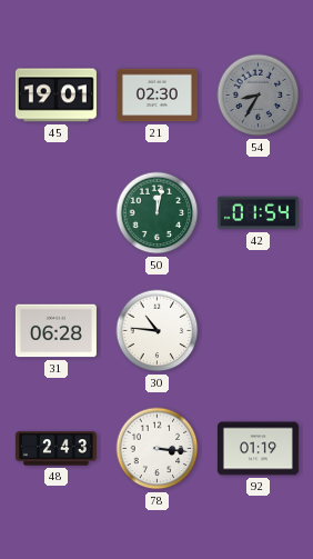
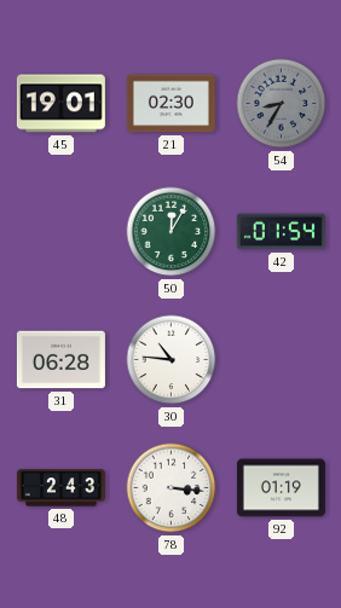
50: 12:02 -> 12:05 (172, 232)
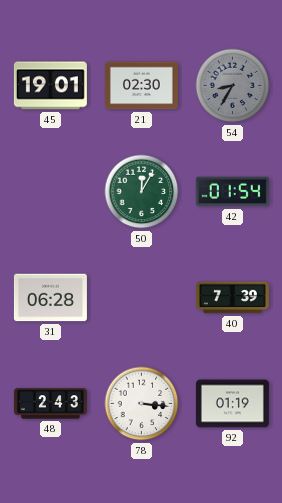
30: 10:46 -> none (172, 360)
40: none -> 7:39 (232, 298)
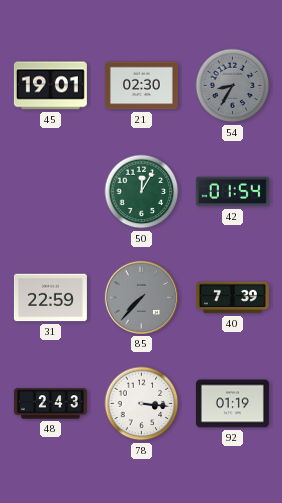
31: 06:28 -> 22:59 (50, 298)
85: none -> 7:37 (141, 297)
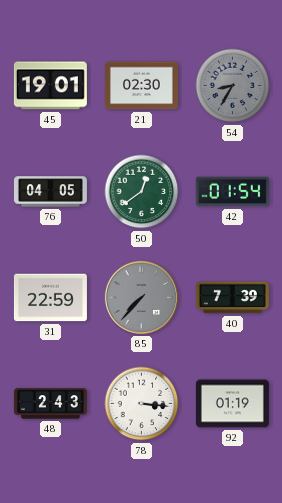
76: none -> 04:05 (50, 192)
50: 12:05 -> 12:39 (142, 192)
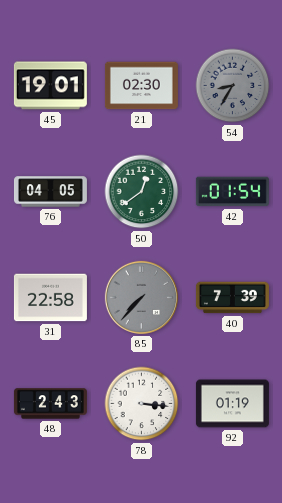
31: 22:59 -> 22:58 (50, 298)
